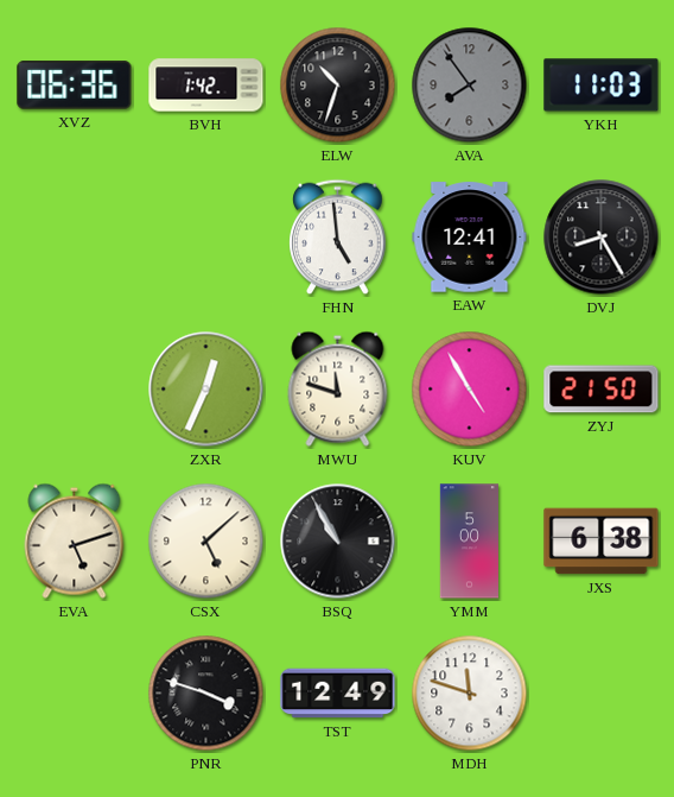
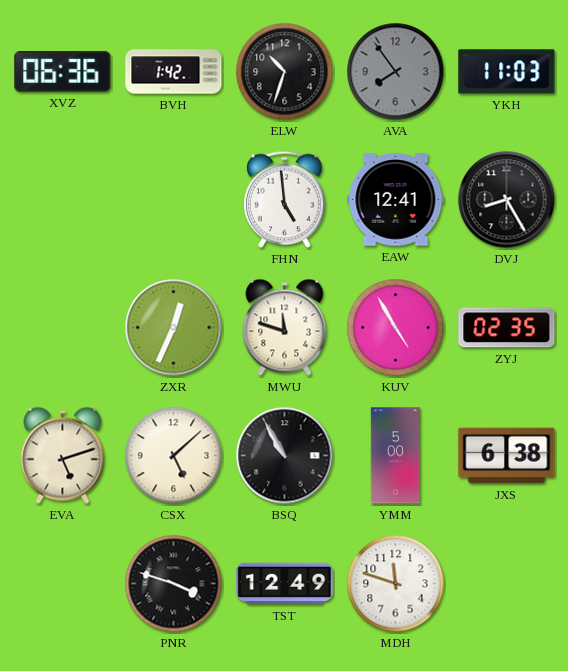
ZYJ: 21:50 -> 02:35 (507, 328)
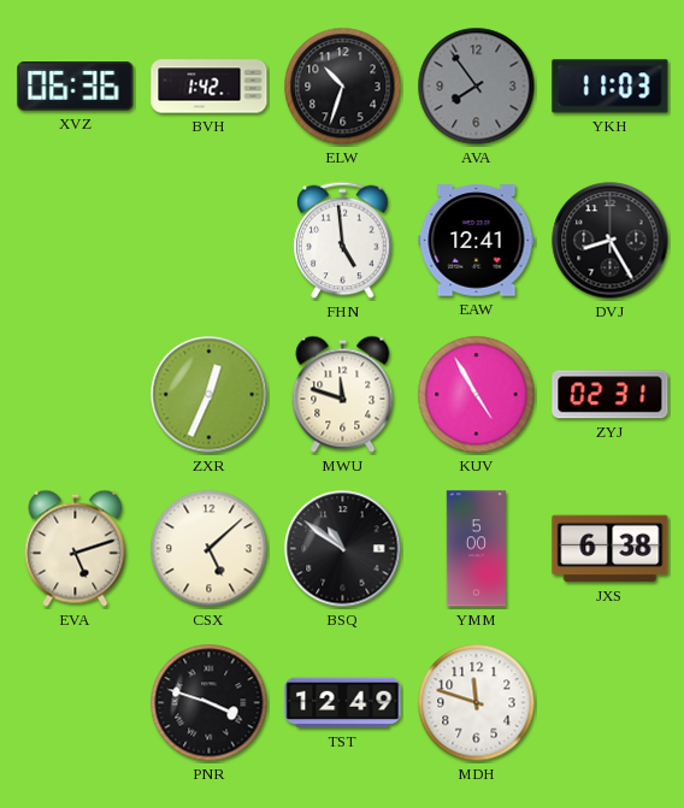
ZYJ: 02:35 -> 02:31 (611, 395)
BSQ: 10:55 -> 10:51 (343, 549)
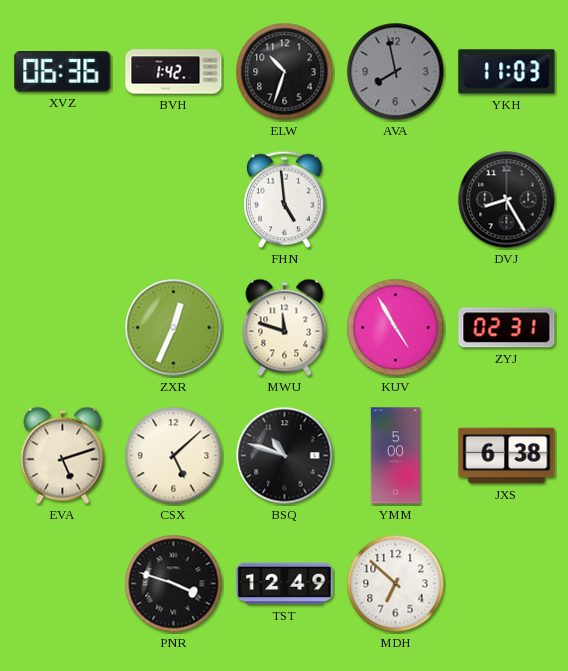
AVA: 7:54 -> 7:58 (396, 72)
EAW: 12:41 -> none (477, 241)
BSQ: 10:51 -> 10:48 (285, 456)
MDH: 11:48 -> 6:52 (396, 584)
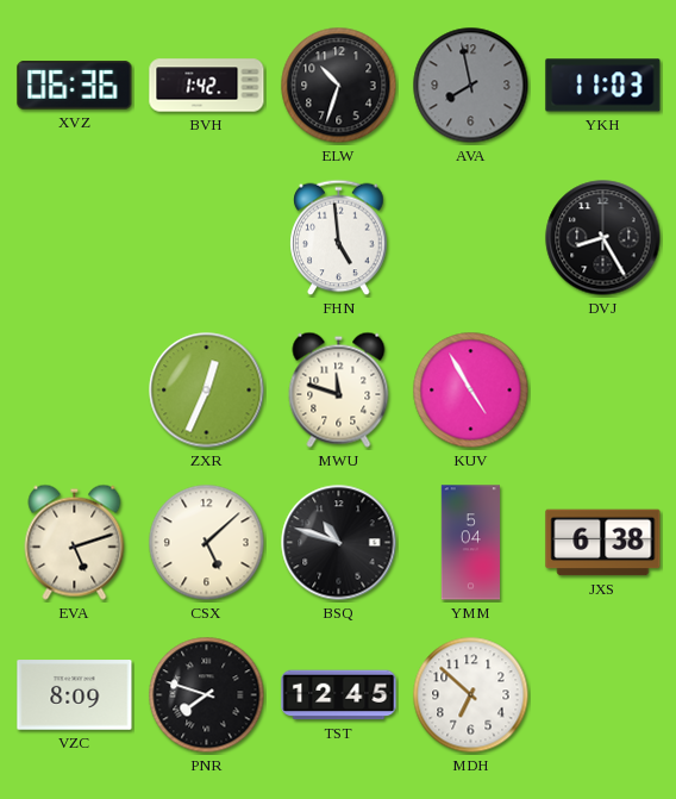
ZYJ: 02:31 -> none (507, 328)
YMM: 5:00 -> 5:04 (470, 543)
VZC: none -> 8:09 (75, 695)
PNR: 3:48 -> 7:48 (207, 695)
TST: 12:49 -> 12:45 (339, 695)
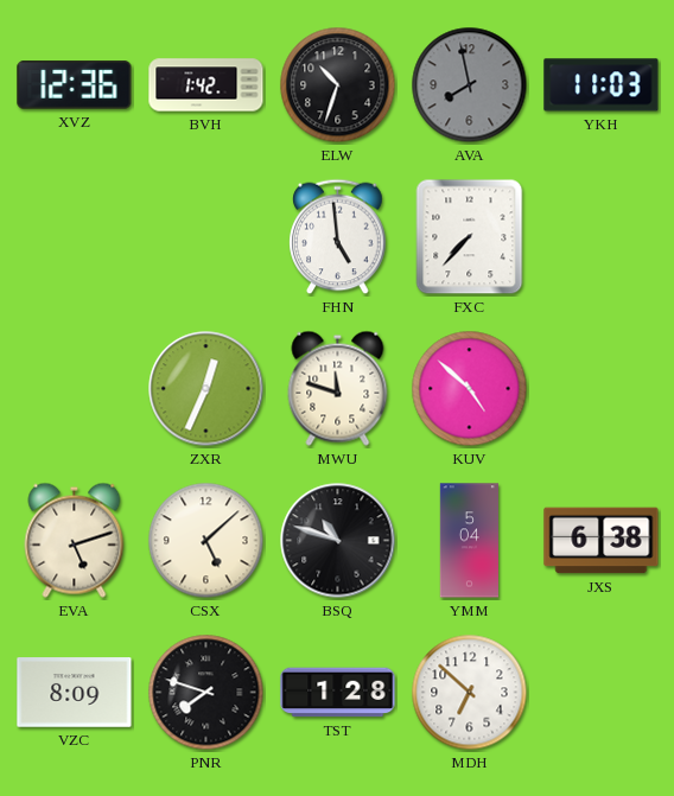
XVZ: 06:36 -> 12:36 (75, 85)
FXC: none -> 7:37 (470, 237)
DVJ: 8:25 -> none (603, 238)
KUV: 4:55 -> 4:52 (470, 389)
TST: 12:45 -> 1:28 (338, 693)
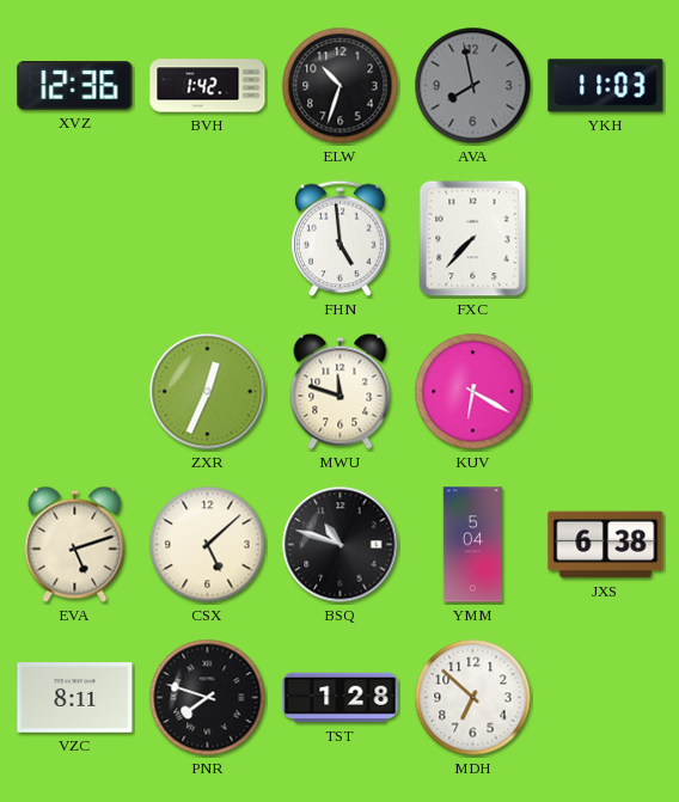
KUV: 4:52 -> 6:20 (473, 392)
VZC: 8:09 -> 8:11 (75, 698)
